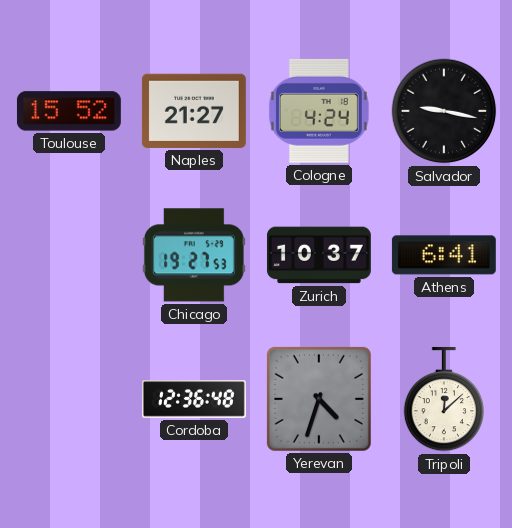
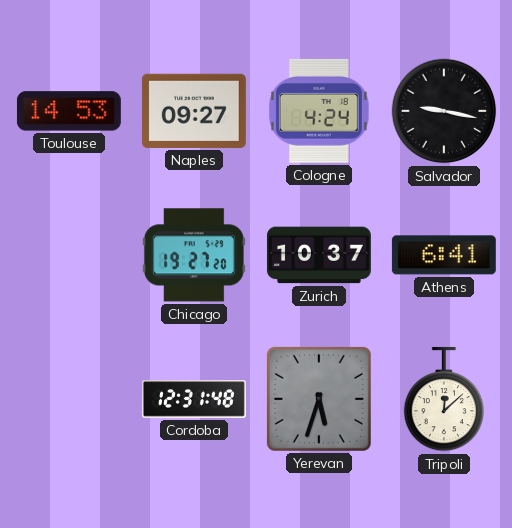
Toulouse: 15:52 -> 14:53 (69, 111)
Naples: 21:27 -> 09:27 (194, 111)
Chicago: 19:27:53 -> 19:27:20 (194, 255)
Cordoba: 12:36 -> 12:31 (194, 399)
Yerevan: 4:33 -> 5:33 (319, 399)
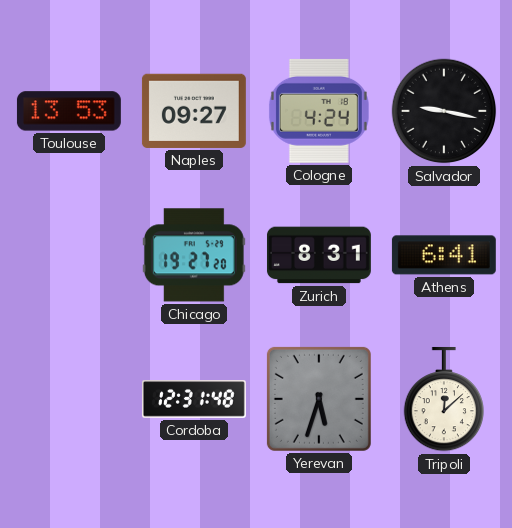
Toulouse: 14:53 -> 13:53 (69, 111)
Zurich: 10:37 -> 8:31 (319, 255)
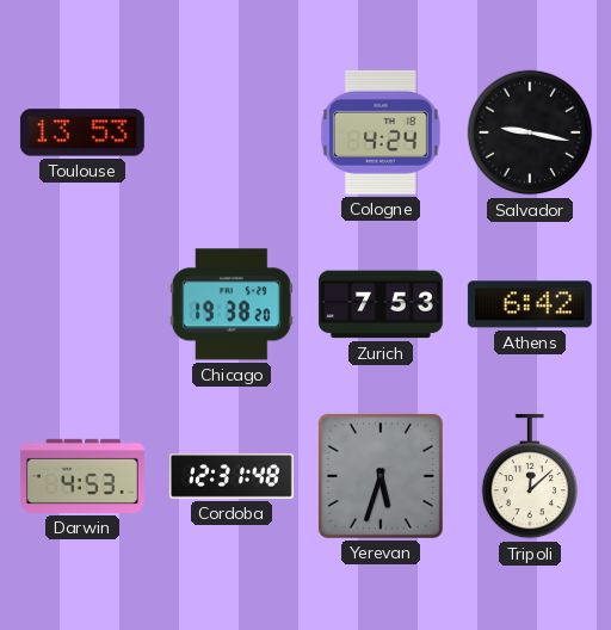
Naples: 09:27 -> none (194, 111)
Chicago: 19:27 -> 19:38 (232, 304)
Zurich: 8:31 -> 7:53 (381, 304)
Athens: 6:41 -> 6:42 (530, 304)
Darwin: none -> 4:53 (82, 476)
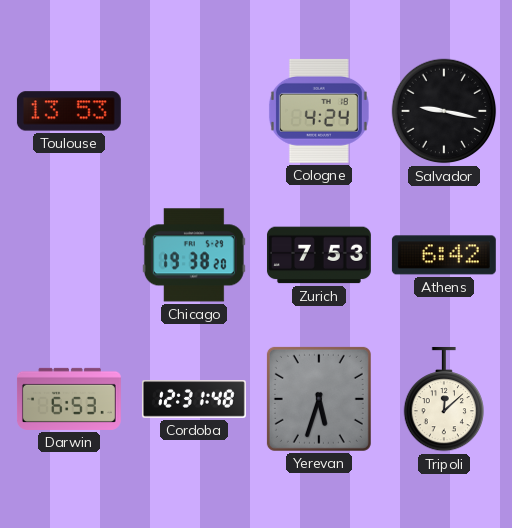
Darwin: 4:53 -> 6:53 (69, 399)
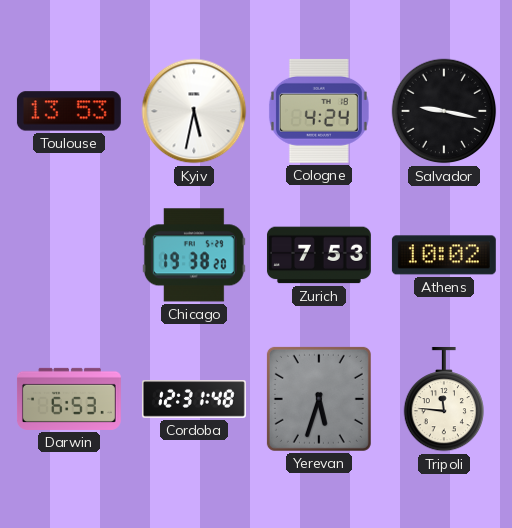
Kyiv: none -> 5:32 (194, 111)
Athens: 6:42 -> 10:02 (444, 255)
Tripoli: 12:08 -> 11:46 (443, 399)
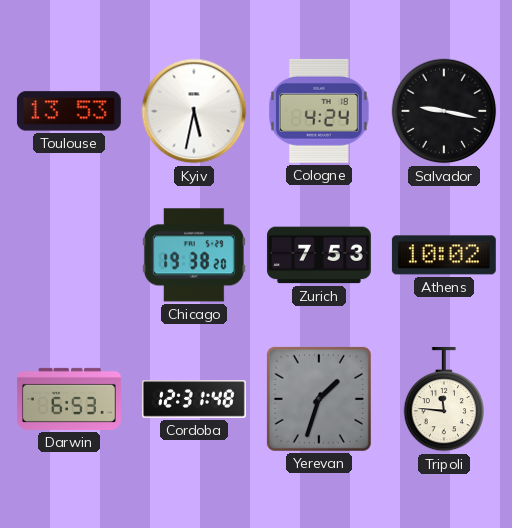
Yerevan: 5:33 -> 1:33 (319, 399)
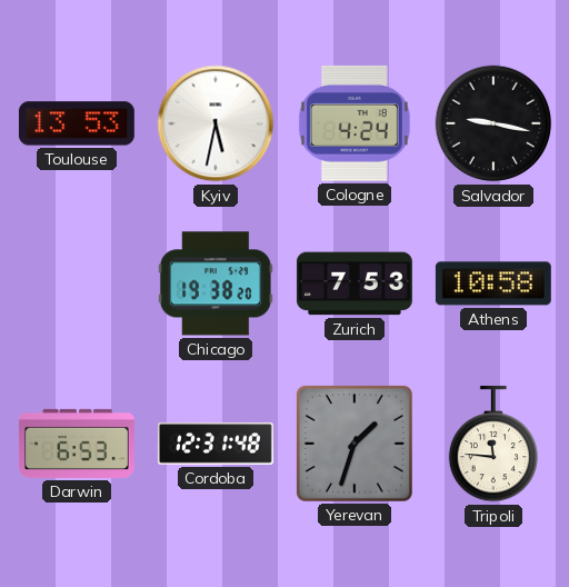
Athens: 10:02 -> 10:58 (493, 283)
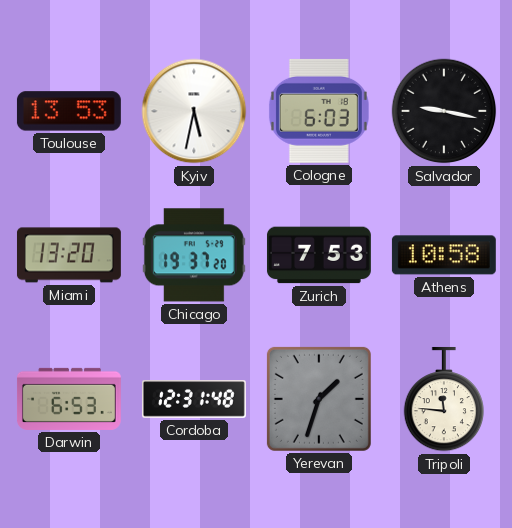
Cologne: 4:24 -> 6:03 (319, 111)
Miami: none -> 13:20 (69, 255)
Chicago: 19:38 -> 19:37 (194, 255)
